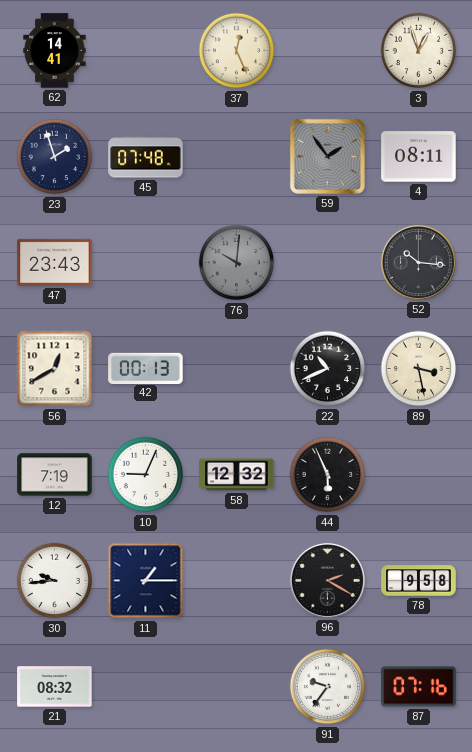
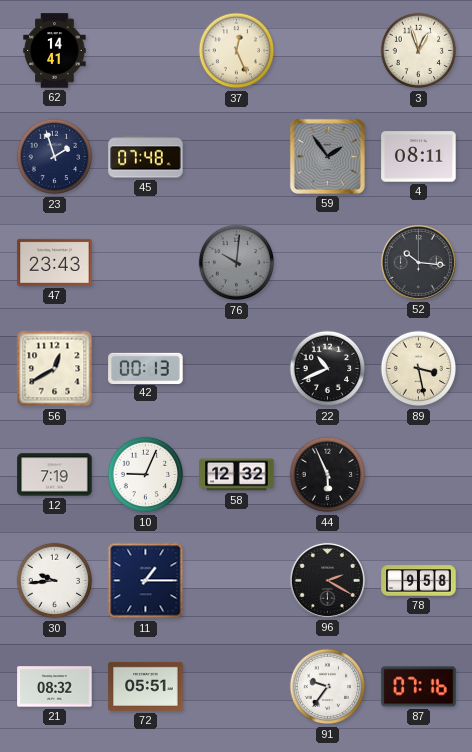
72: none -> 05:51 (146, 686)
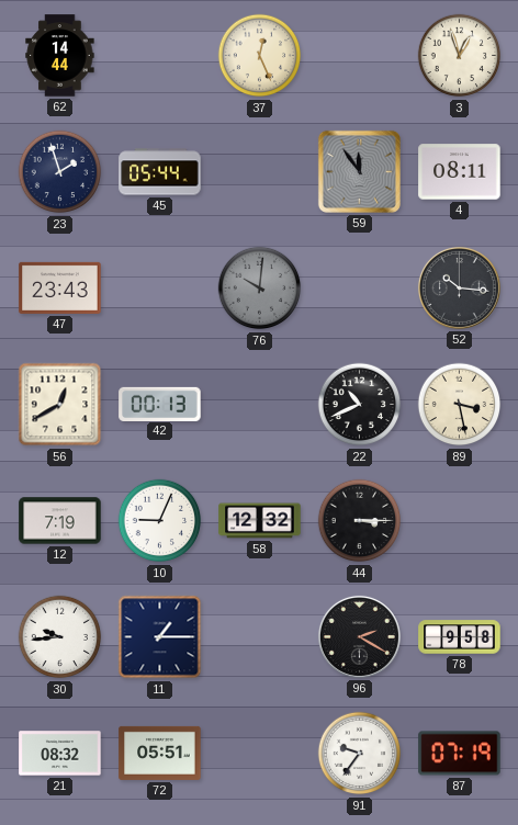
62: 14:41 -> 14:44 (60, 56)
45: 07:48 -> 05:44 (160, 172)
59: 1:54 -> 11:54 (359, 171)
44: 5:56 -> 3:15 (360, 521)
87: 07:16 -> 07:19 (460, 754)
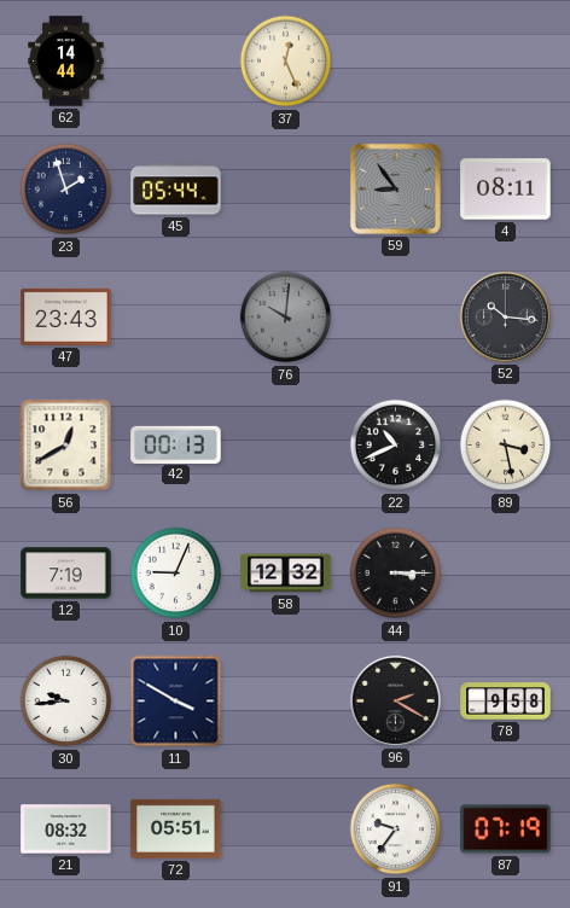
3: 12:57 -> none (460, 56)
59: 11:54 -> 8:54 (395, 188)
11: 1:15 -> 3:50 (176, 702)
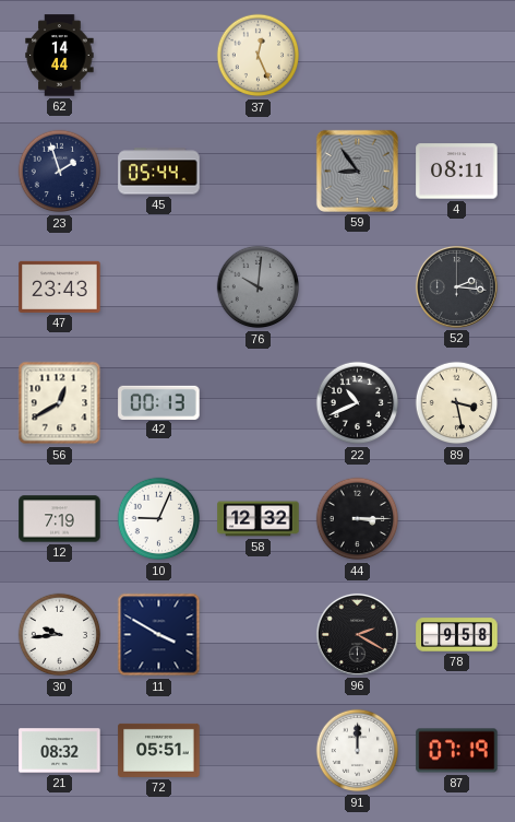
52: 10:16 -> 2:16 (456, 286)
91: 9:36 -> 12:00 (358, 751)
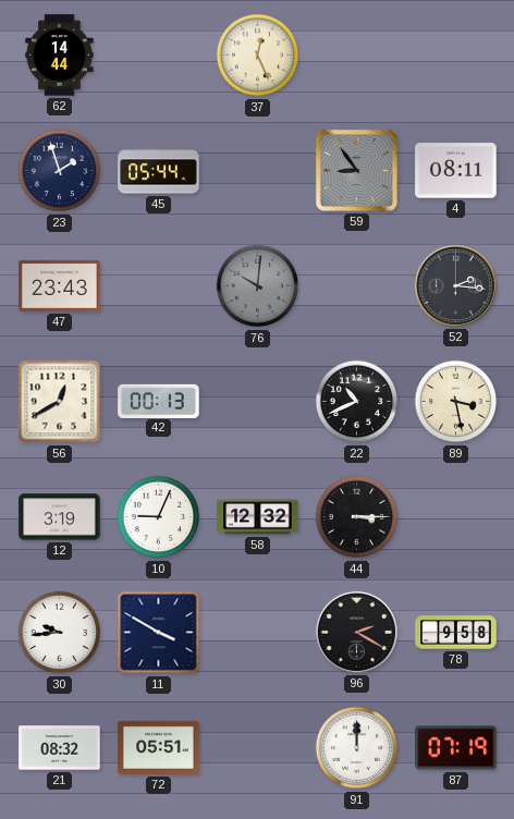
12: 7:19 -> 3:19 (60, 517)
